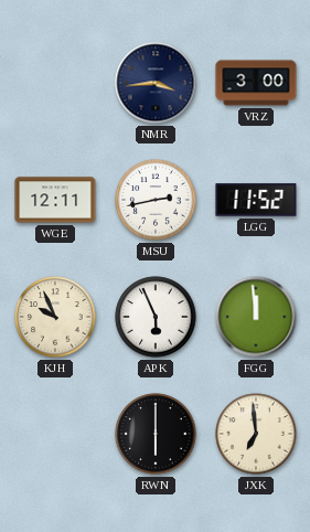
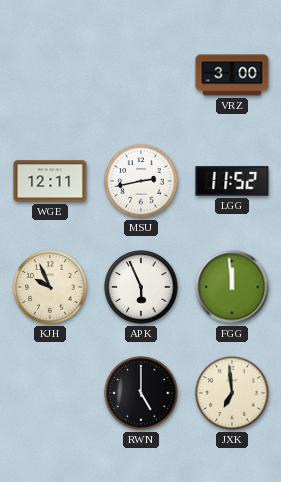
NMR: 3:44 -> none (156, 83)
RWN: 6:00 -> 5:00 (141, 393)
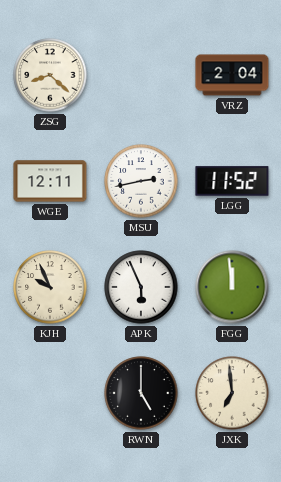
ZSG: none -> 8:22 (50, 75)
VRZ: 3:00 -> 2:04 (232, 75)
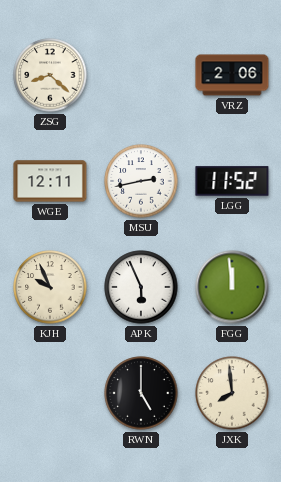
VRZ: 2:04 -> 2:06 (232, 75)
JXK: 6:59 -> 7:59 (232, 393)
